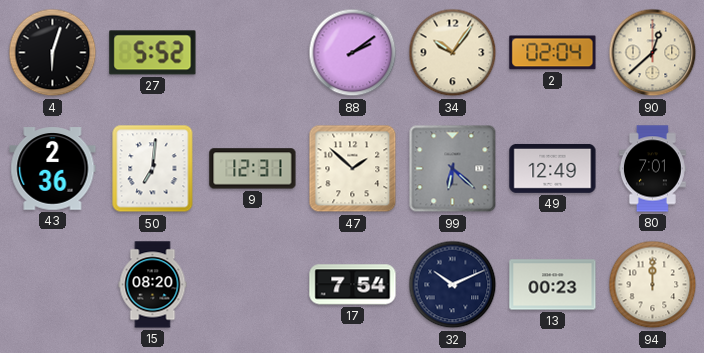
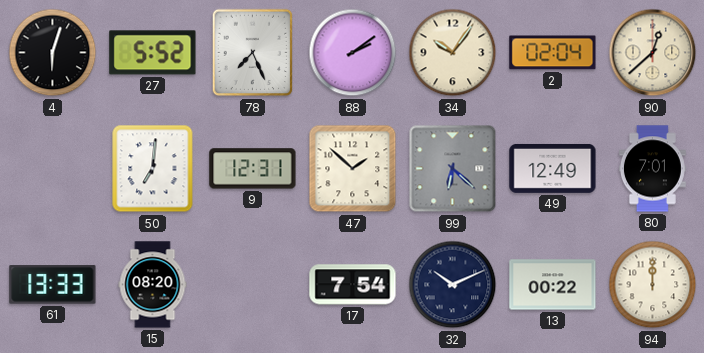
78: none -> 7:26 (253, 53)
43: 2:36 -> none (53, 169)
61: none -> 13:33 (53, 285)
13: 00:23 -> 00:22 (553, 285)
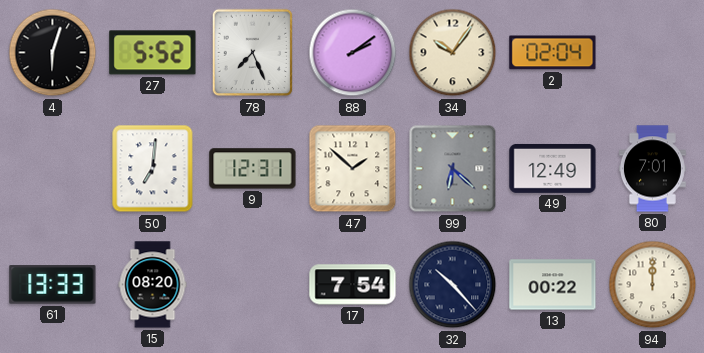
90: 12:38 -> none (653, 53)
32: 10:11 -> 10:23 (453, 285)
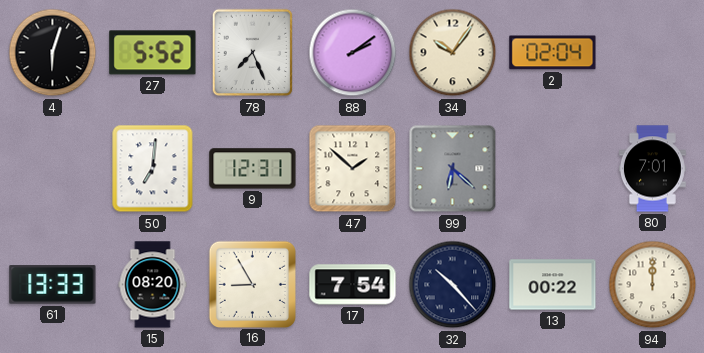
49: 12:49 -> none (553, 168)
16: none -> 8:55 (252, 284)
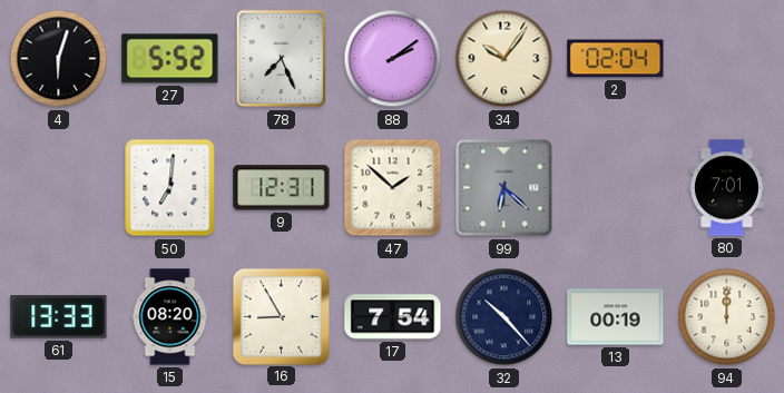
13: 00:22 -> 00:19 (616, 317)
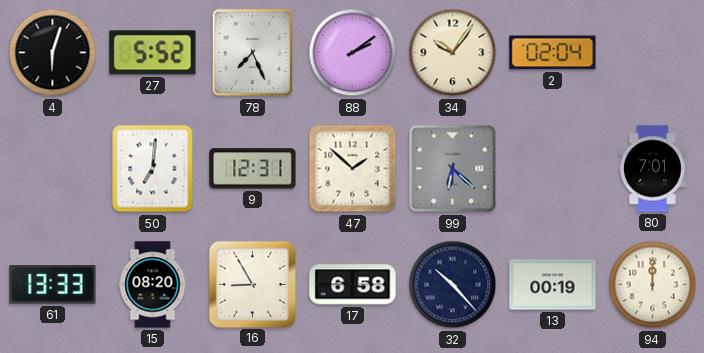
17: 7:54 -> 6:58 (353, 285)
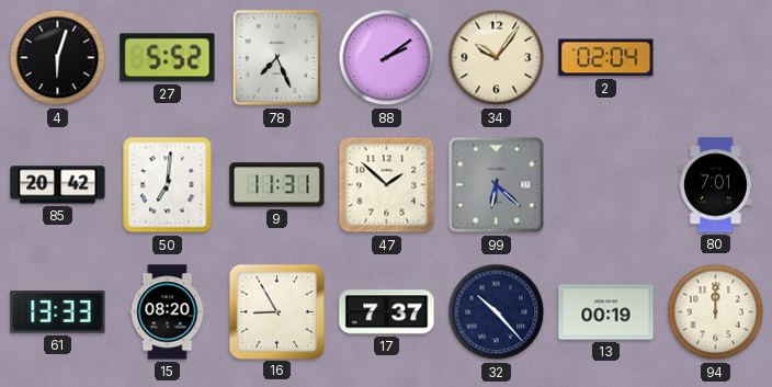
85: none -> 20:42 (58, 185)
9: 12:31 -> 11:31 (277, 185)
17: 6:58 -> 7:37 (387, 312)
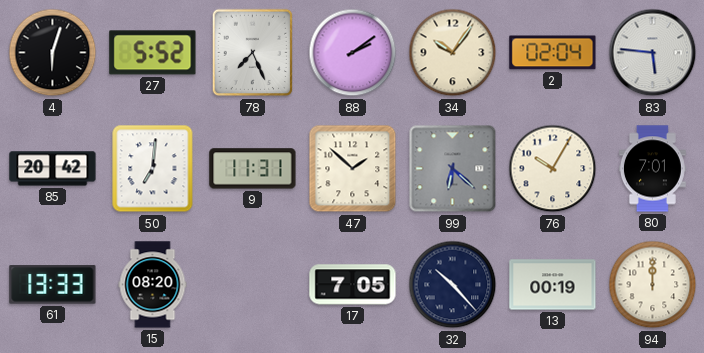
83: none -> 5:46 (653, 53)
76: none -> 10:05 (553, 169)
16: 8:55 -> none (276, 311)
17: 7:37 -> 7:05 (353, 285)
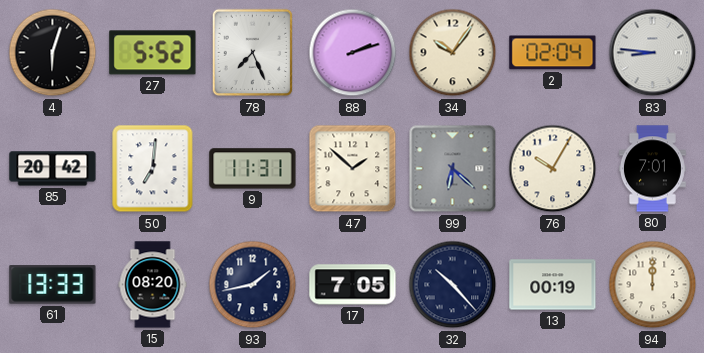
88: 2:09 -> 2:12 (353, 53)
83: 5:46 -> 8:46 (653, 53)
93: none -> 1:43 (253, 285)
